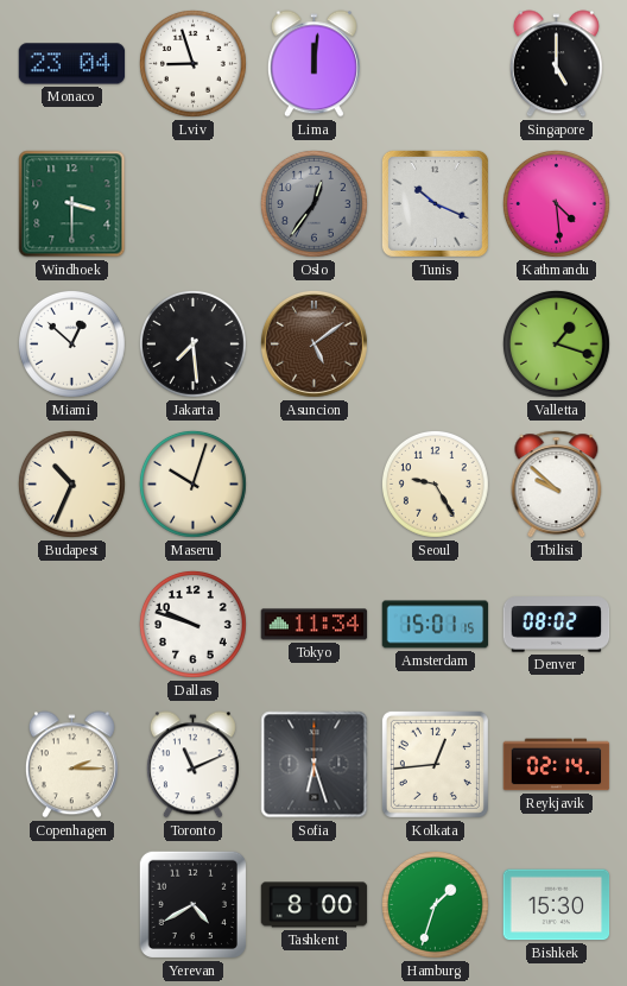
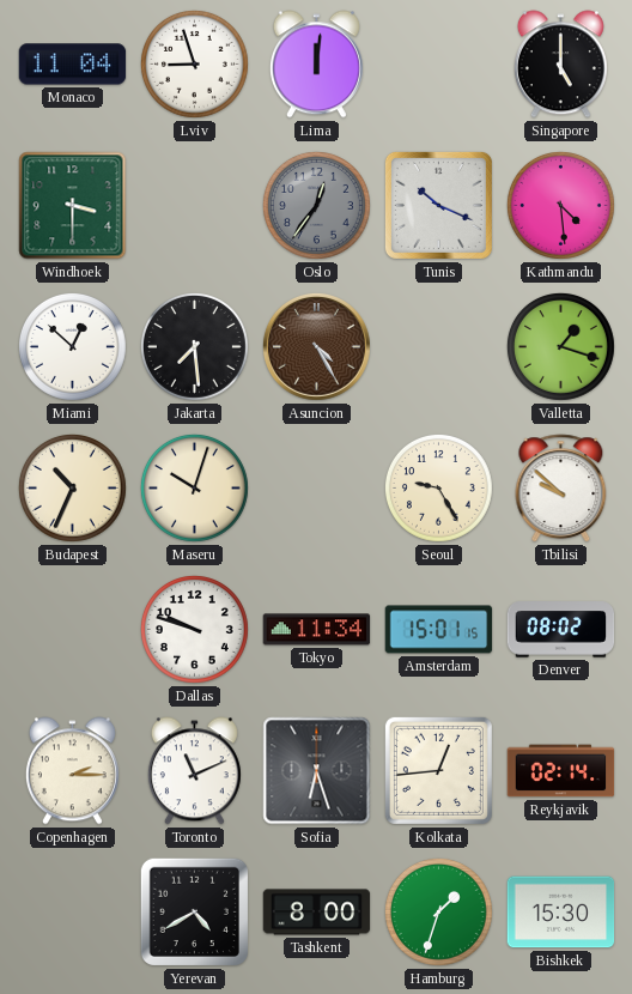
Monaco: 23:04 -> 11:04 (73, 65)
Asuncion: 5:09 -> 4:25 (316, 346)
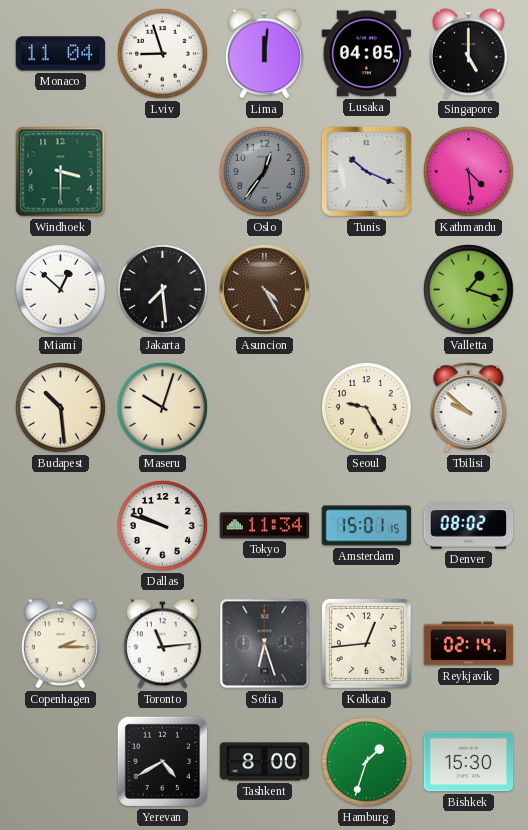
Lusaka: none -> 04:05 (367, 54)
Budapest: 10:34 -> 10:29 (60, 407)
Toronto: 11:11 -> 11:14 (162, 644)
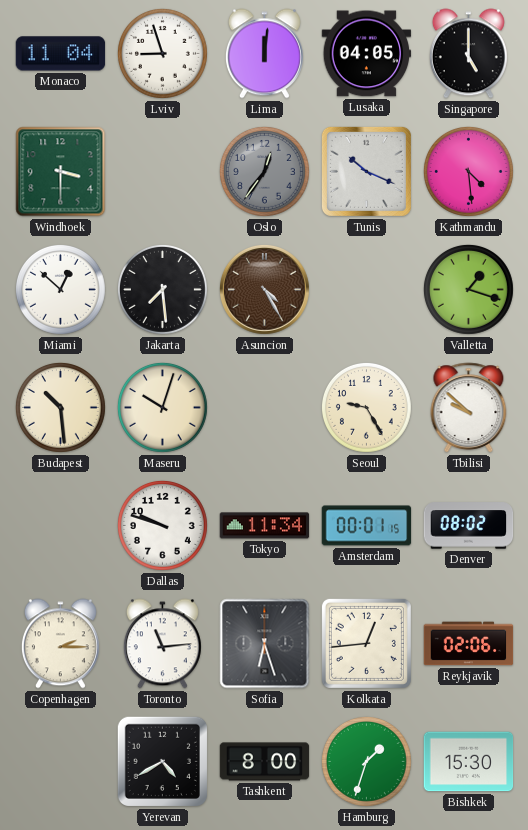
Amsterdam: 15:01 -> 00:01 (367, 526)
Reykjavik: 02:14 -> 02:06 (469, 644)
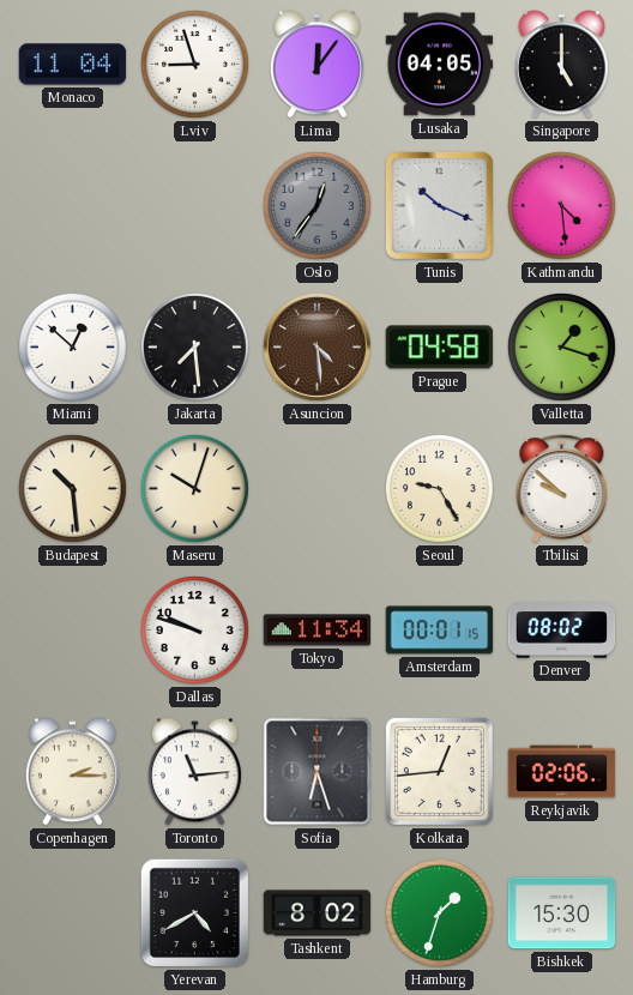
Lima: 12:01 -> 12:06 (316, 65)
Windhoek: 3:30 -> none (61, 172)
Asuncion: 4:25 -> 4:29 (316, 346)
Prague: none -> 04:58 (439, 348)
Tashkent: 8:00 -> 8:02 (318, 913)
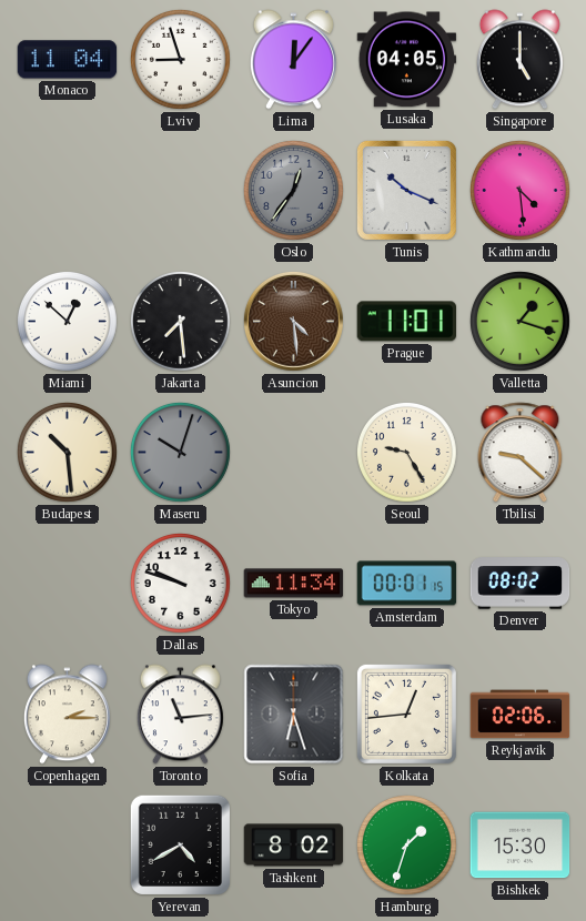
Prague: 04:58 -> 11:01 (406, 322)
Maseru dial: cream -> grey (180, 452)
Tbilisi: 9:52 -> 9:22 (521, 453)
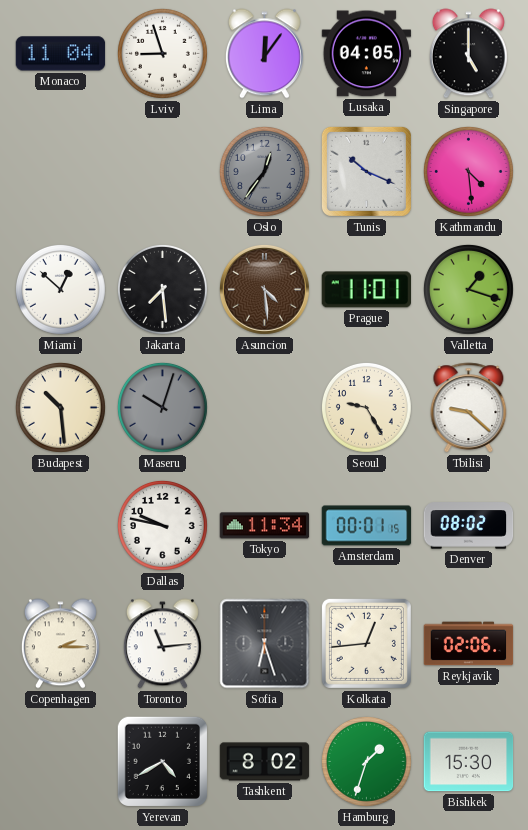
Dallas: 9:48 -> 9:47 (162, 525)
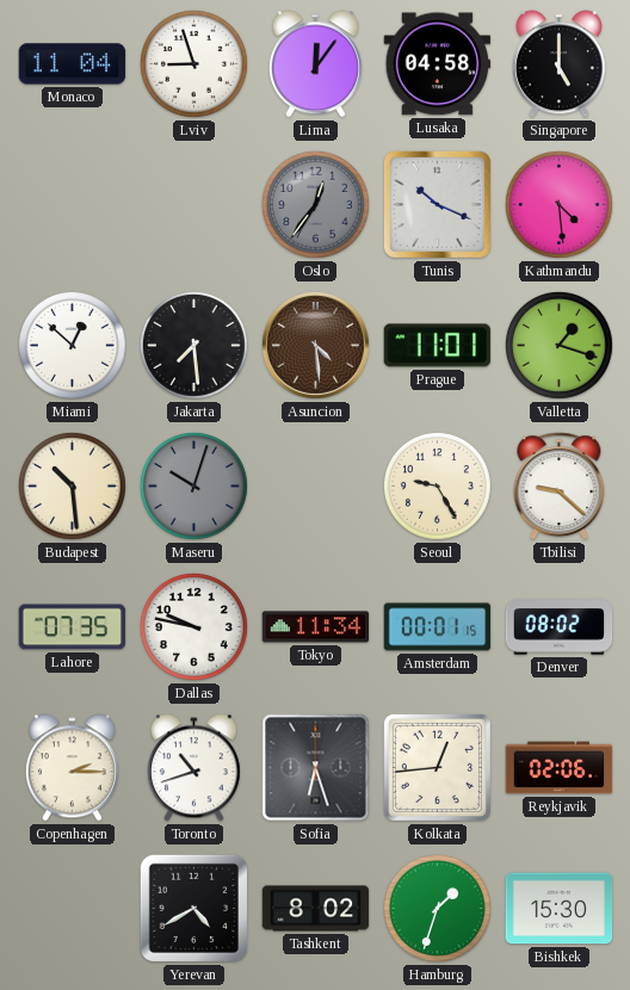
Lusaka: 04:05 -> 04:58 (438, 64)
Lahore: none -> 07:35 (73, 627)
Toronto: 11:14 -> 10:42 (193, 768)
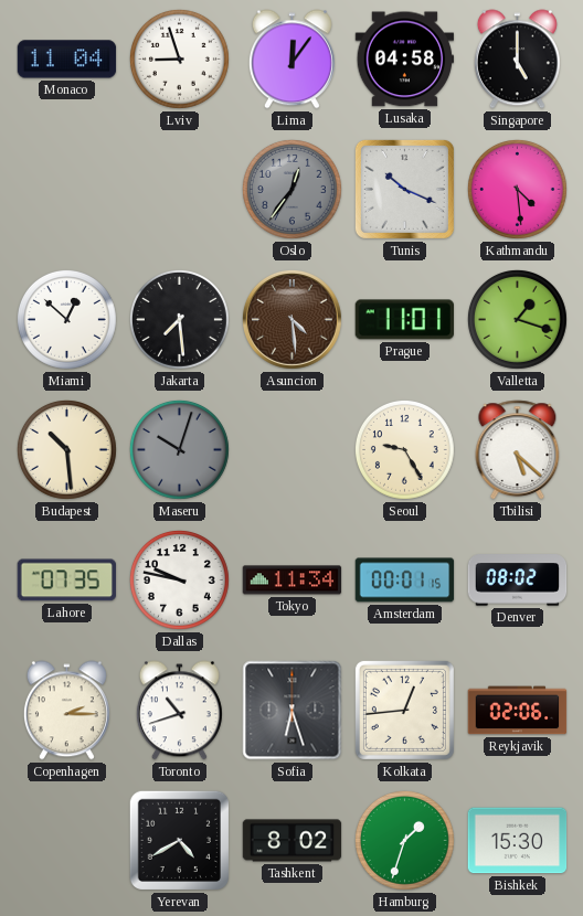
Tbilisi: 9:22 -> 5:22 (518, 450)
